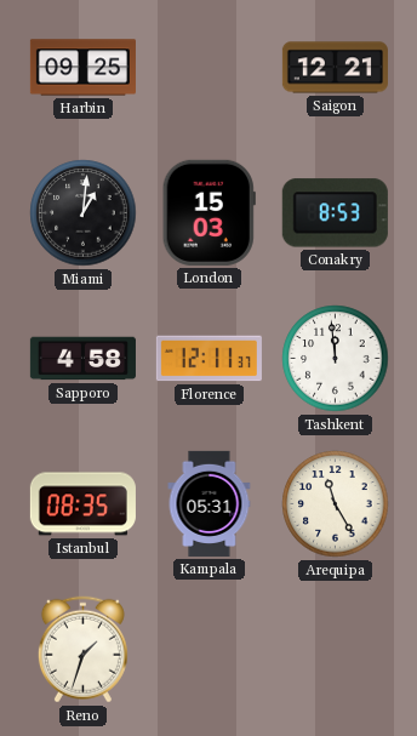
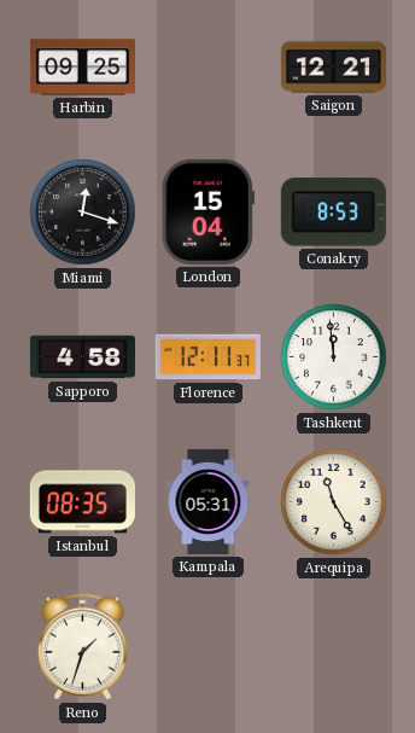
Miami: 1:01 -> 12:18 (83, 213)
London: 15:03 -> 15:04 (207, 211)
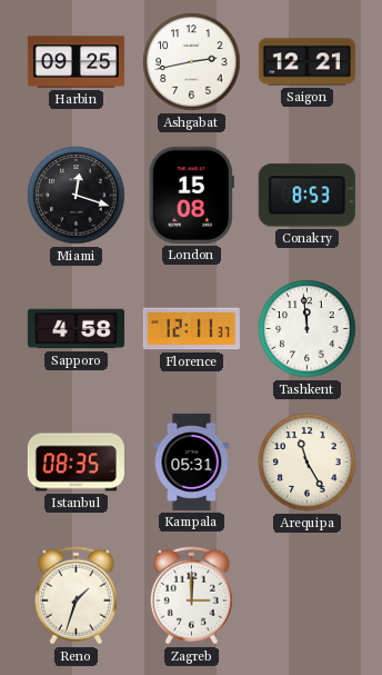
Ashgabat: none -> 2:43 (192, 62)
London: 15:04 -> 15:08 (191, 195)
Zagreb: none -> 3:00 (191, 596)
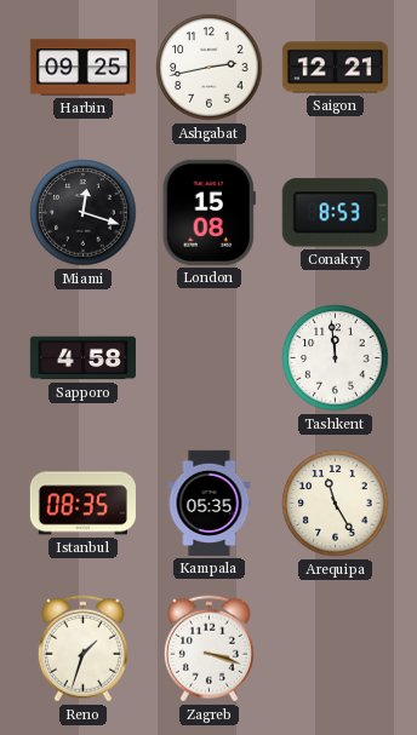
Florence: 12:11 -> none (191, 329)
Kampala: 05:31 -> 05:35 (210, 503)
Zagreb: 3:00 -> 3:18 (208, 649)
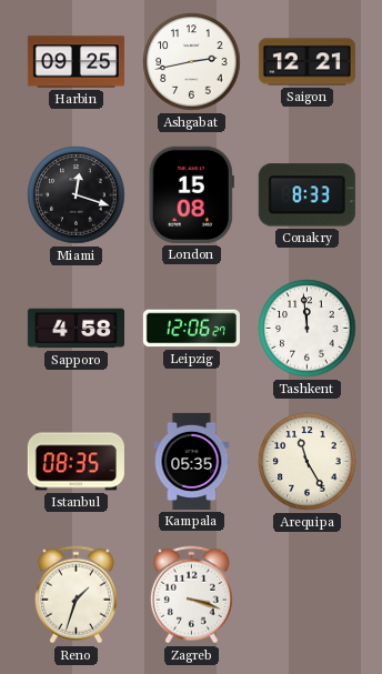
Conakry: 8:53 -> 8:33 (306, 195)
Leipzig: none -> 12:06 (191, 329)
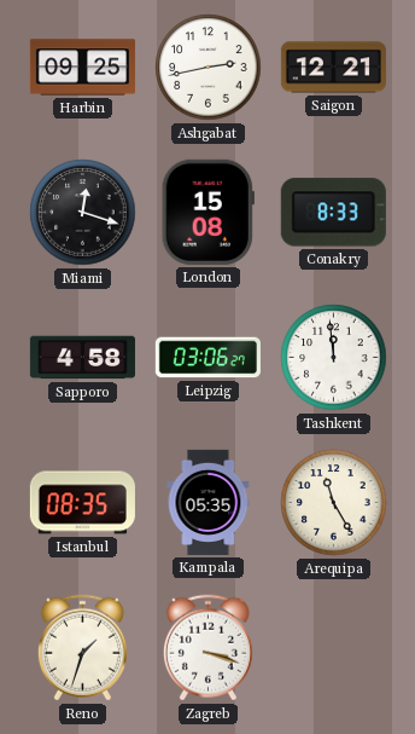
Leipzig: 12:06 -> 03:06 (207, 358)
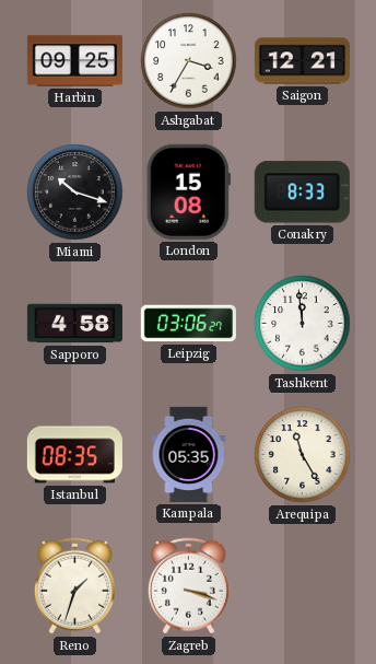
Ashgabat: 2:43 -> 3:35 (189, 61)
Miami: 12:18 -> 10:18 (75, 193)
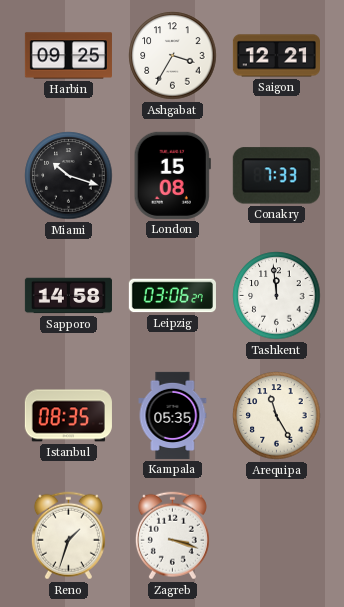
Conakry: 8:33 -> 7:33 (276, 176)
Sapporo: 4:58 -> 14:58 (68, 296)
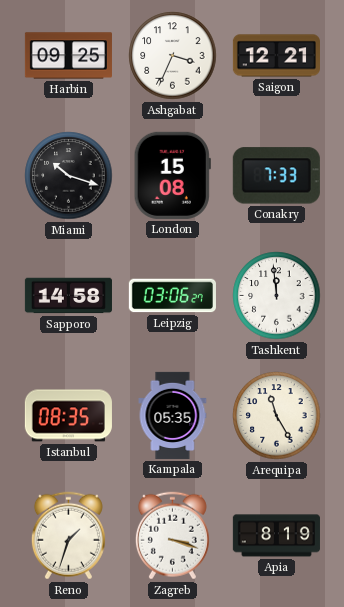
Ashgabat: 3:35 -> 3:34 (173, 56)
Apia: none -> 8:19 (276, 536)
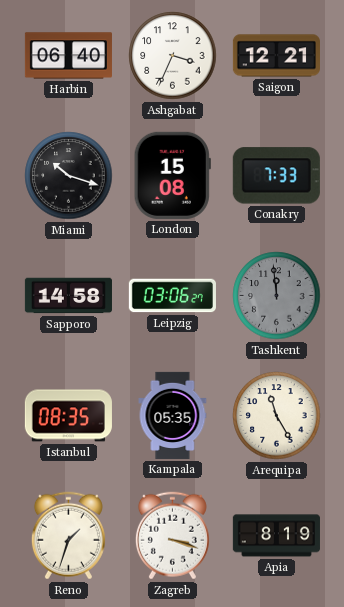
Harbin: 09:25 -> 06:40 (68, 56)
Tashkent dial: white -> grey (277, 296)
